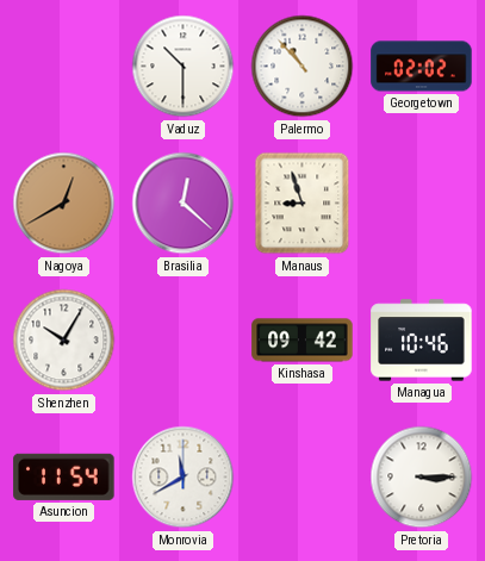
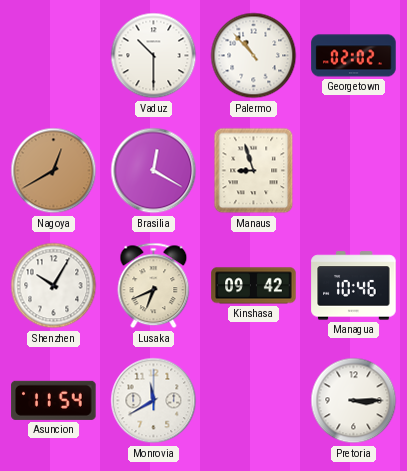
Brasilia: 12:22 -> 12:20 (154, 171)
Lusaka: none -> 6:41 (154, 286)
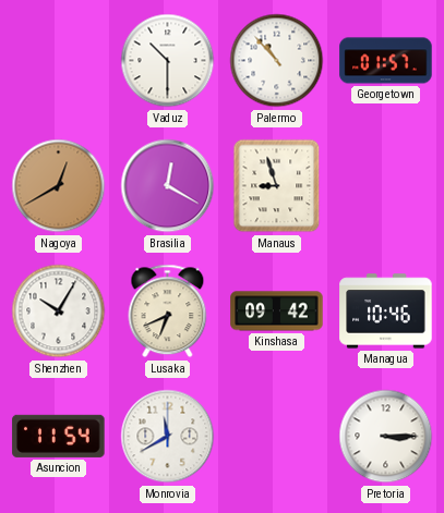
Georgetown: 02:02 -> 01:57 (386, 61)
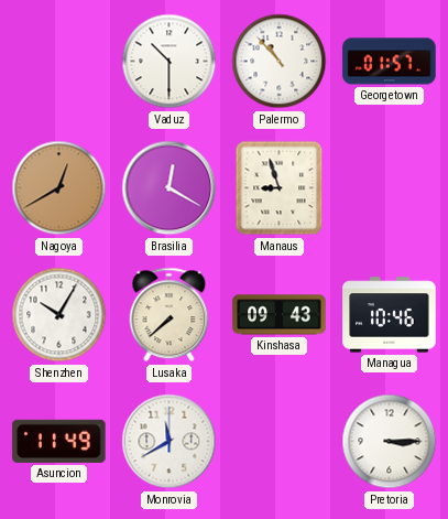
Lusaka: 6:41 -> 7:38 (170, 315)
Kinshasa: 09:42 -> 09:43 (280, 315)
Asuncion: 11:54 -> 11:49 (59, 441)
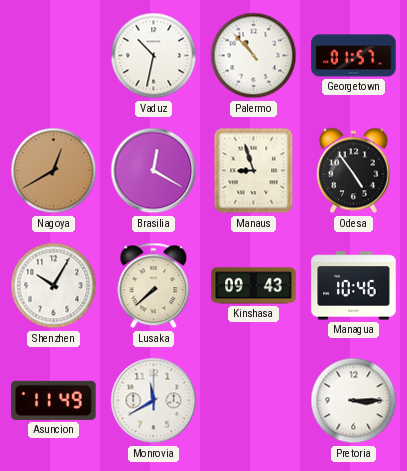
Vaduz: 10:30 -> 10:32 (154, 56)
Odesa: none -> 4:54 (353, 171)
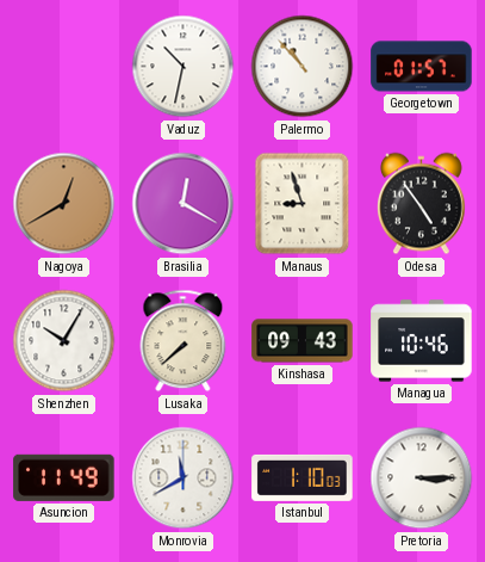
Istanbul: none -> 1:10 (303, 477)
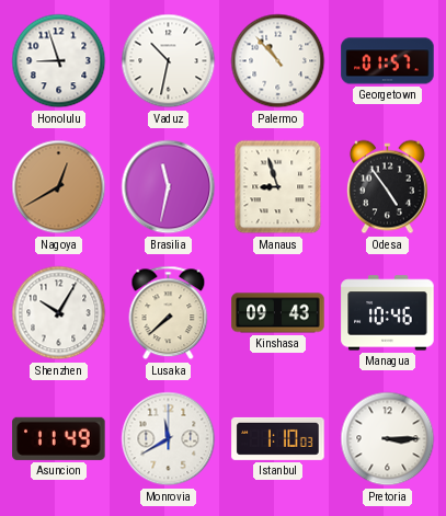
Honolulu: none -> 8:57 (59, 61)
Brasilia: 12:20 -> 11:32 (169, 187)
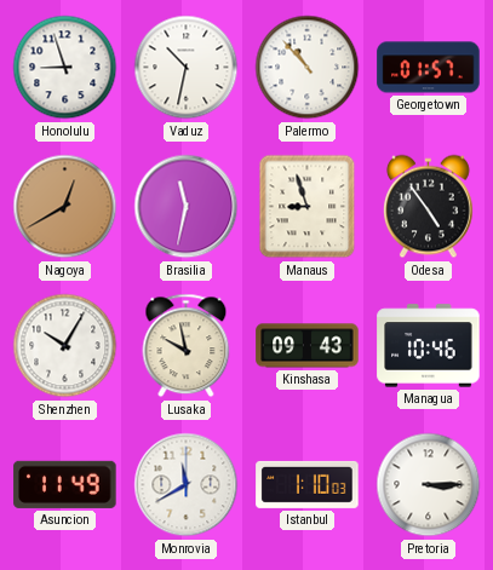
Lusaka: 7:38 -> 9:58 (187, 346)
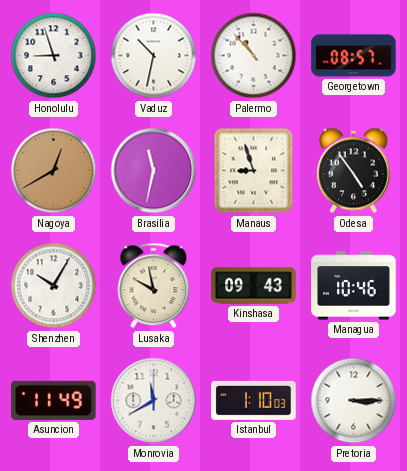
Georgetown: 01:57 -> 08:57 (354, 56)
